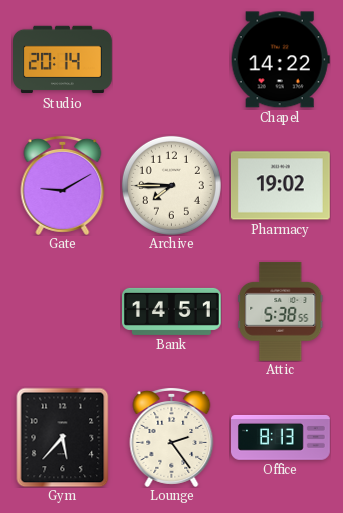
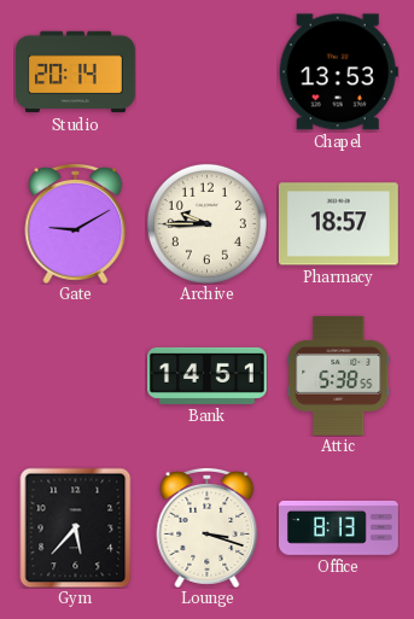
Chapel: 14:22 -> 13:53 (338, 72)
Archive: 7:45 -> 9:45 (206, 223)
Pharmacy: 19:02 -> 18:57 (338, 224)
Lounge: 2:24 -> 3:18 (208, 527)
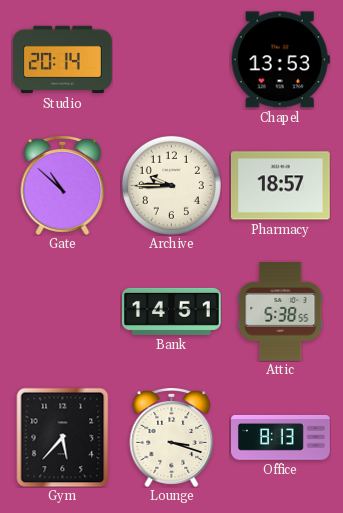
Gate: 9:10 -> 10:52 (63, 185)
